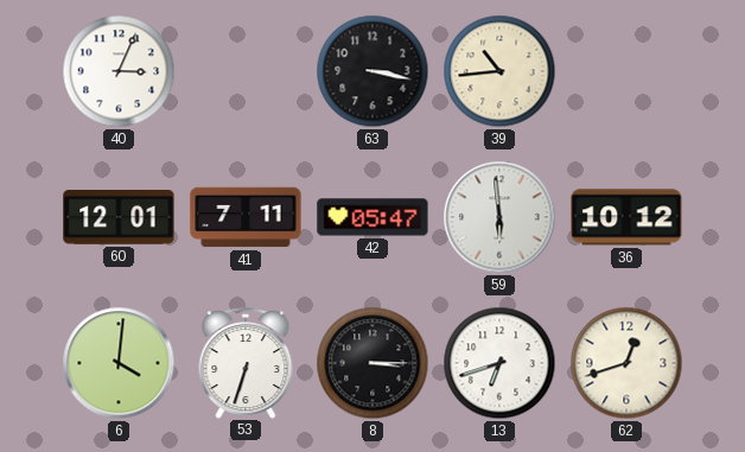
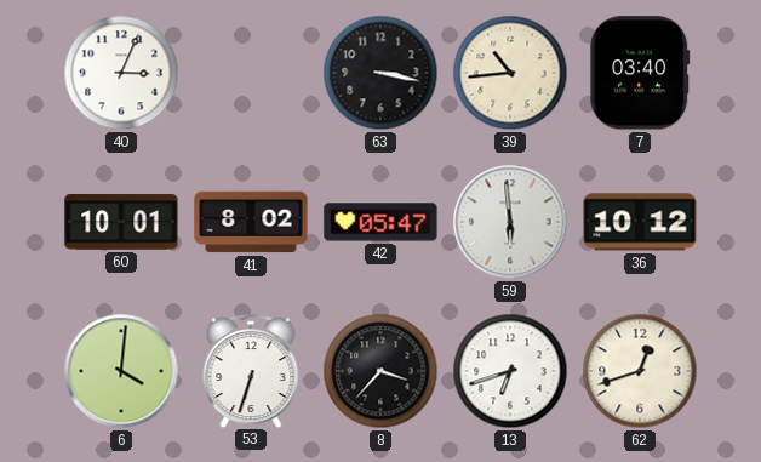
7: none -> 03:40 (640, 73)
60: 12:01 -> 10:01 (121, 223)
41: 7:11 -> 8:02 (251, 222)
8: 3:15 -> 3:37 (380, 371)
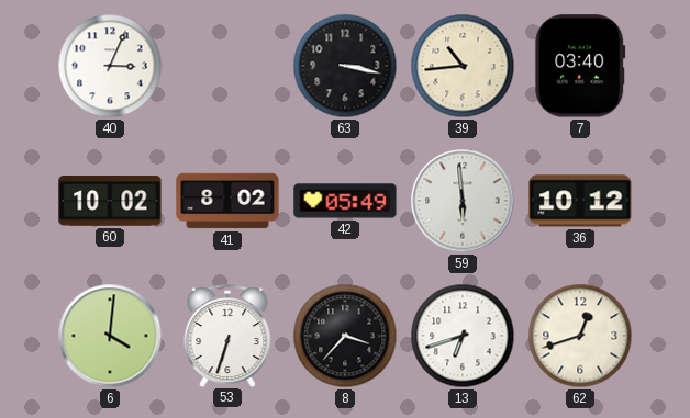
60: 10:01 -> 10:02 (110, 202)
42: 05:47 -> 05:49 (345, 201)
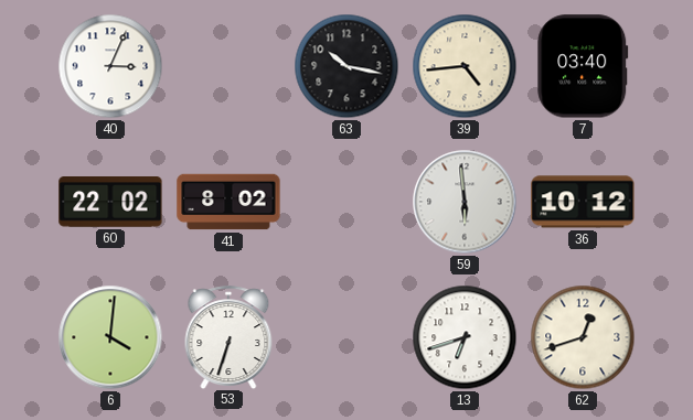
63: 3:17 -> 10:17 (346, 66)
39: 10:44 -> 4:44 (465, 66)
60: 10:02 -> 22:02 (110, 203)
42: 05:49 -> none (345, 201)
8: 3:37 -> none (345, 336)
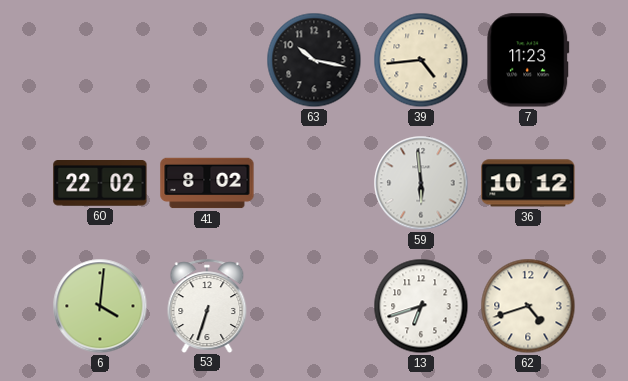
40: 3:04 -> none (110, 66)
7: 03:40 -> 11:23 (528, 60)
62: 12:42 -> 4:42 (528, 306)
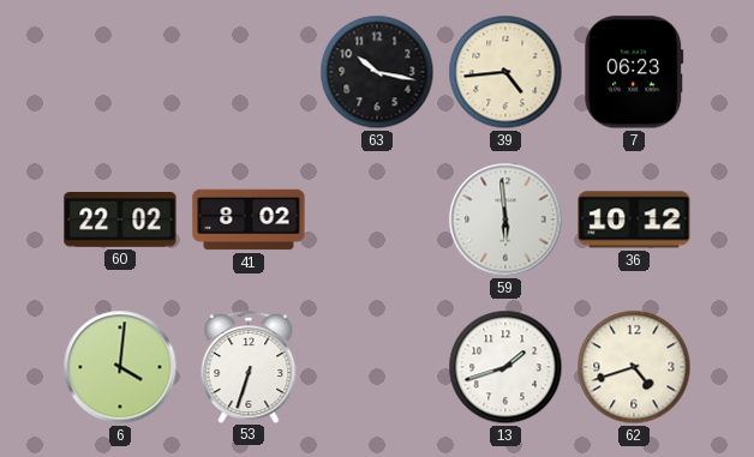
7: 11:23 -> 06:23 (634, 72)
13: 6:42 -> 1:42 (505, 367)
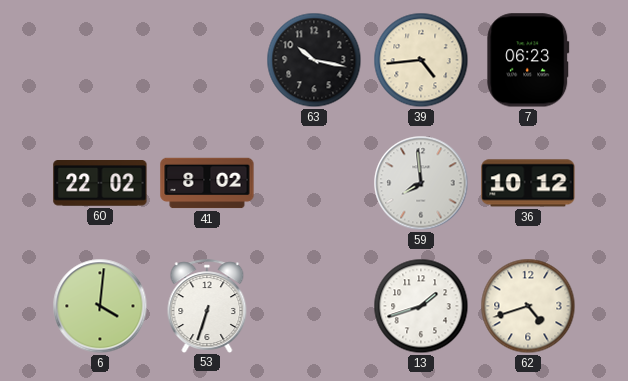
59: 5:59 -> 7:59 (421, 183)
